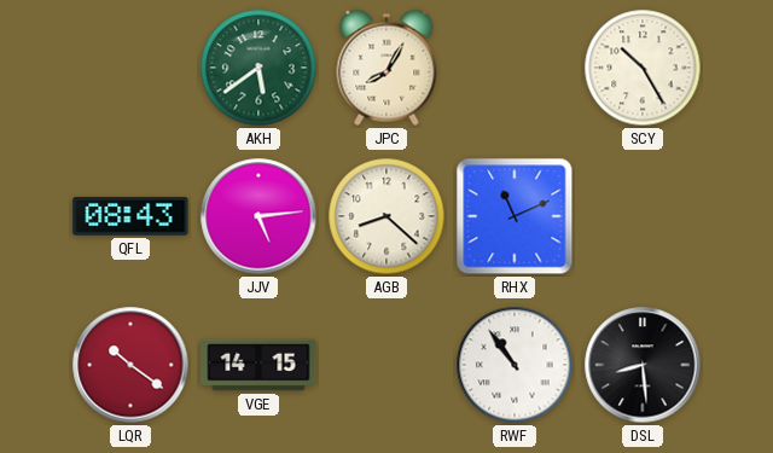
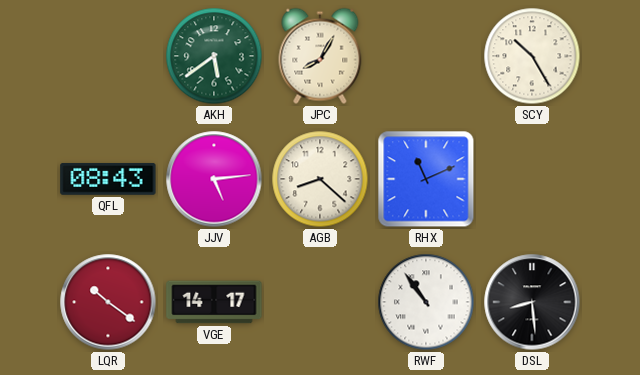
VGE: 14:15 -> 14:17 (214, 302)
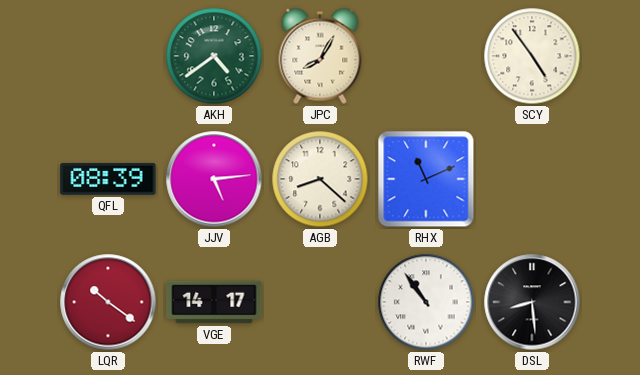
AKH: 5:39 -> 4:39 (214, 56)
SCY: 10:25 -> 4:54 (532, 56)
QFL: 08:43 -> 08:39 (108, 179)
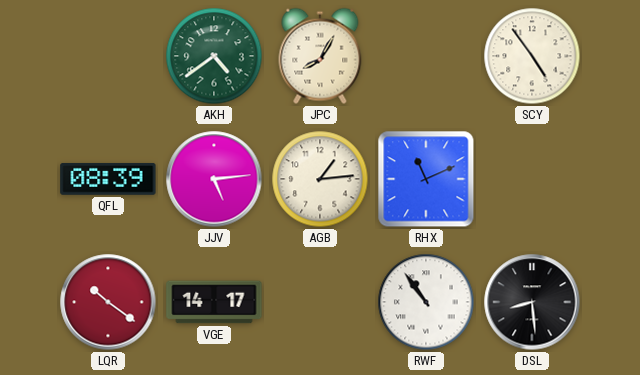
AGB: 8:22 -> 1:14 (320, 179)
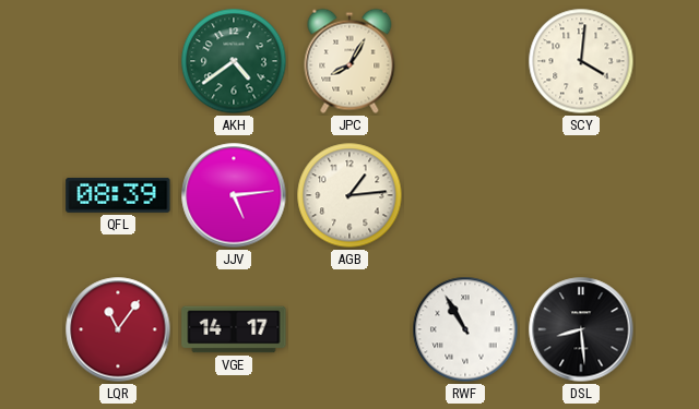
SCY: 4:54 -> 4:01 (581, 61)
RHX: 11:11 -> none (426, 179)
LQR: 10:21 -> 11:06 (118, 329)
RWF: 10:54 -> 10:55 (465, 329)
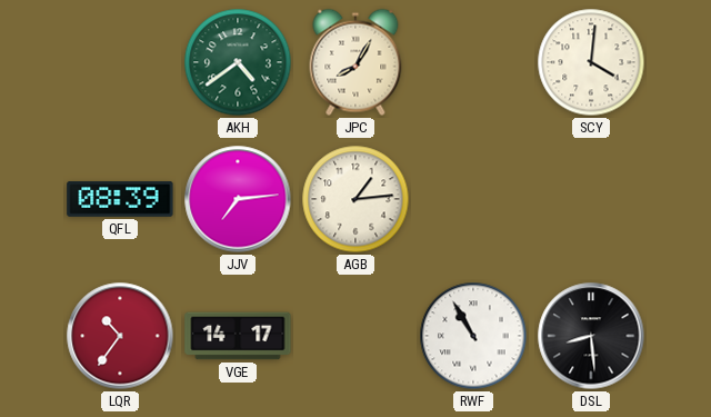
JJV: 5:14 -> 7:14 (238, 199)
LQR: 11:06 -> 10:36 (120, 336)
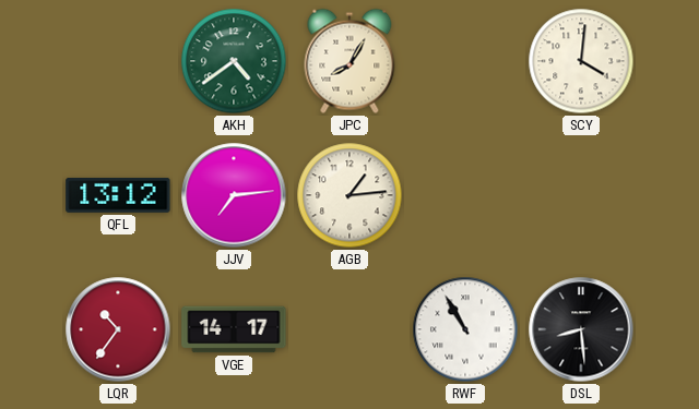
QFL: 08:39 -> 13:12 (118, 195)
